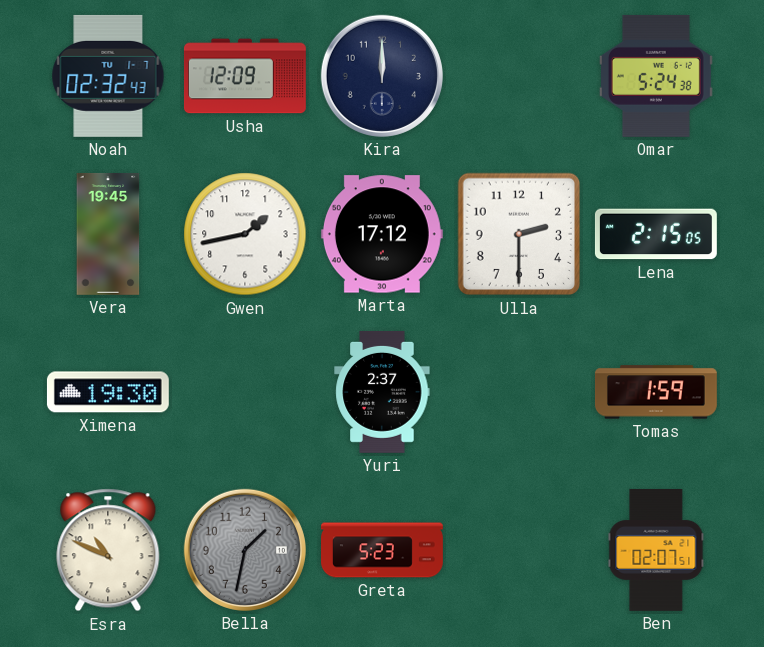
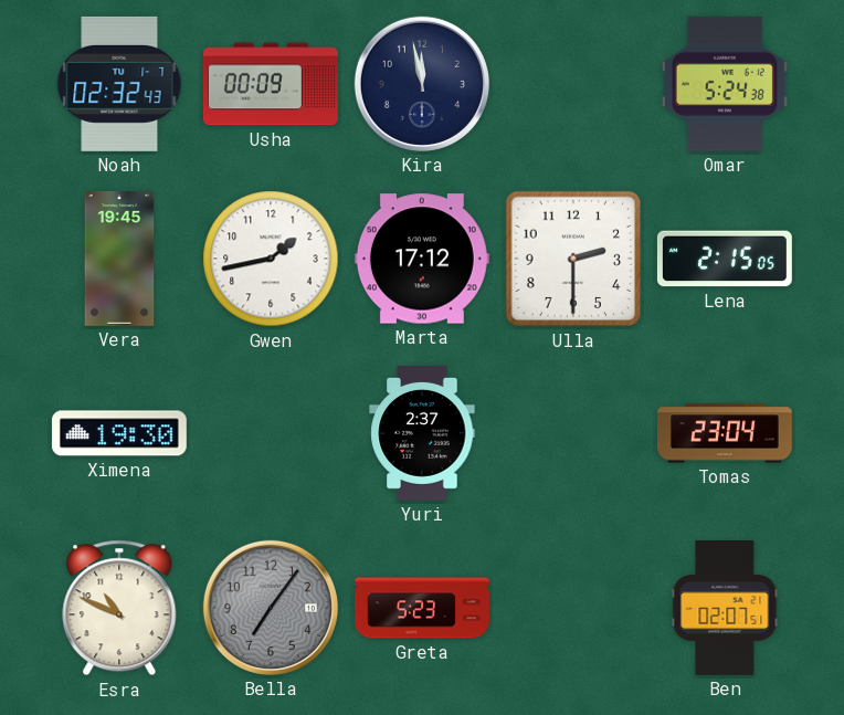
Usha: 12:09 -> 00:09 (271, 84)
Kira: 12:00 -> 11:58 (422, 84)
Tomas: 1:59 -> 23:04 (725, 433)
Bella: 1:32 -> 7:06 (271, 608)
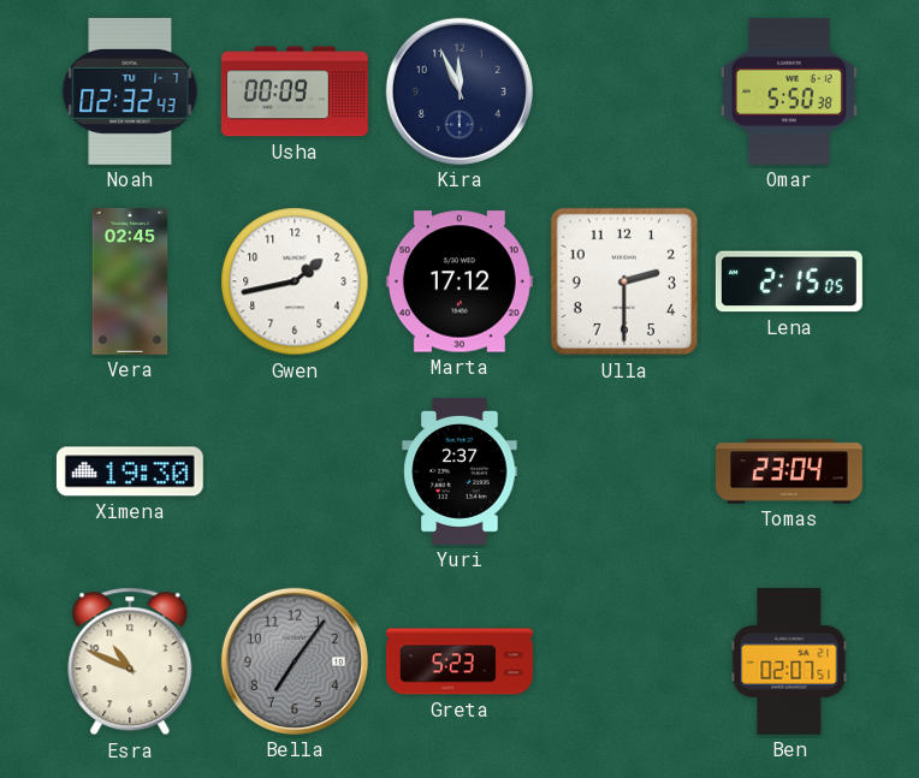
Kira: 11:58 -> 11:56 (459, 91)
Omar: 5:24 -> 5:50 (789, 91)
Vera: 19:45 -> 02:45 (130, 281)
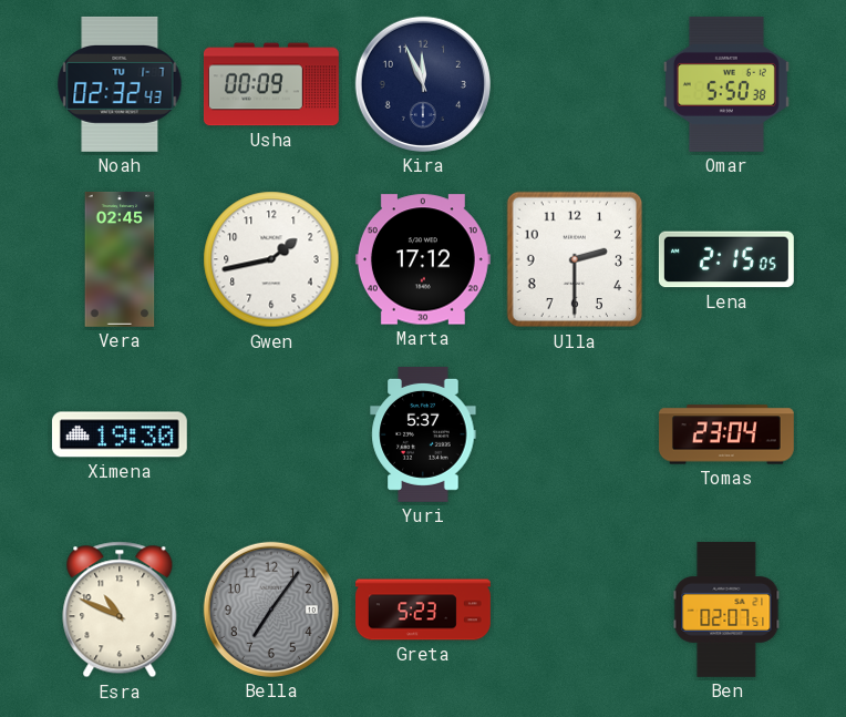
Yuri: 2:37 -> 5:37 (423, 434)
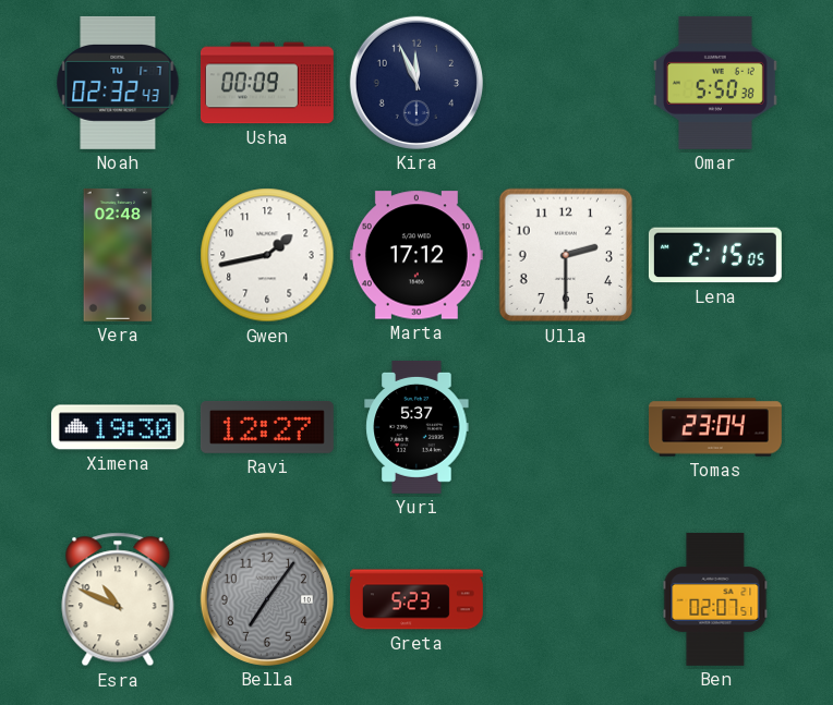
Vera: 02:45 -> 02:48 (118, 255)
Ravi: none -> 12:27 (267, 427)
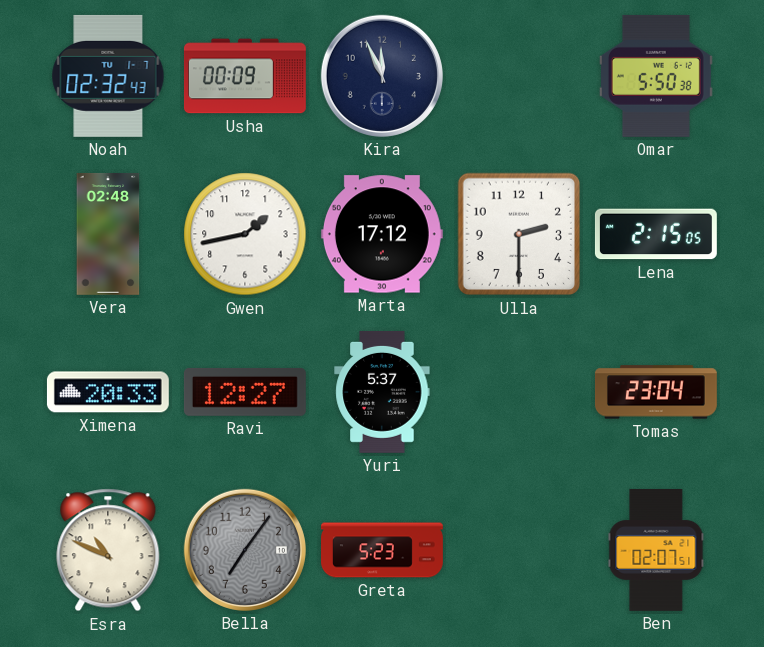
Ximena: 19:30 -> 20:33 (108, 392)
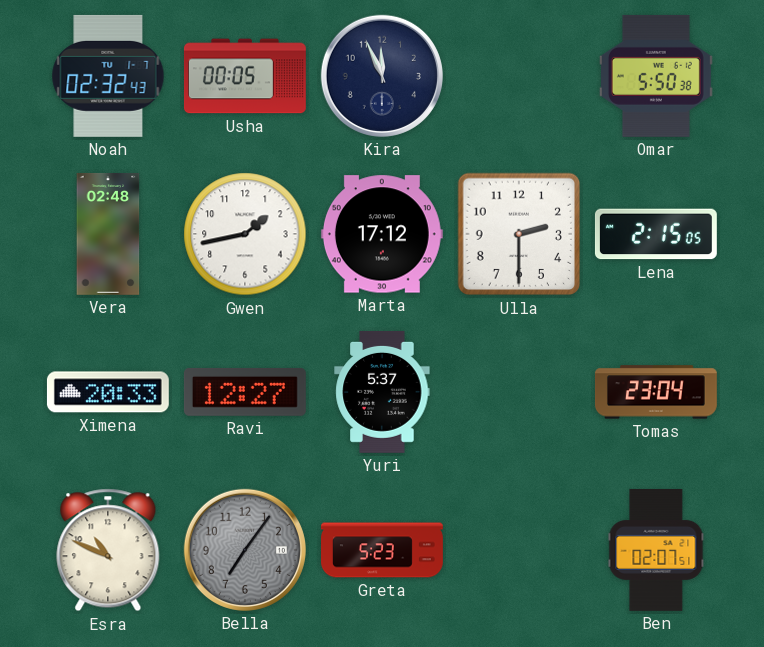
Usha: 00:09 -> 00:05 (245, 76)
